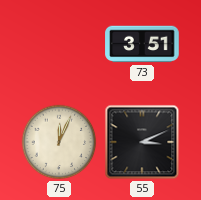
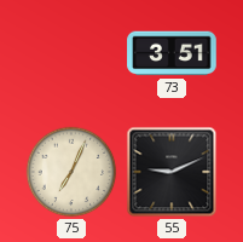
75: 12:04 -> 7:04 (71, 172)
55: 3:11 -> 9:11 (172, 172)
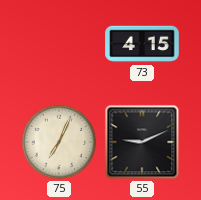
73: 3:51 -> 4:15 (142, 44)
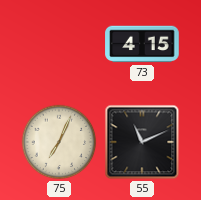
55: 9:11 -> 11:11 (142, 142)
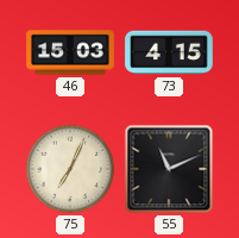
46: none -> 15:03 (70, 52)
